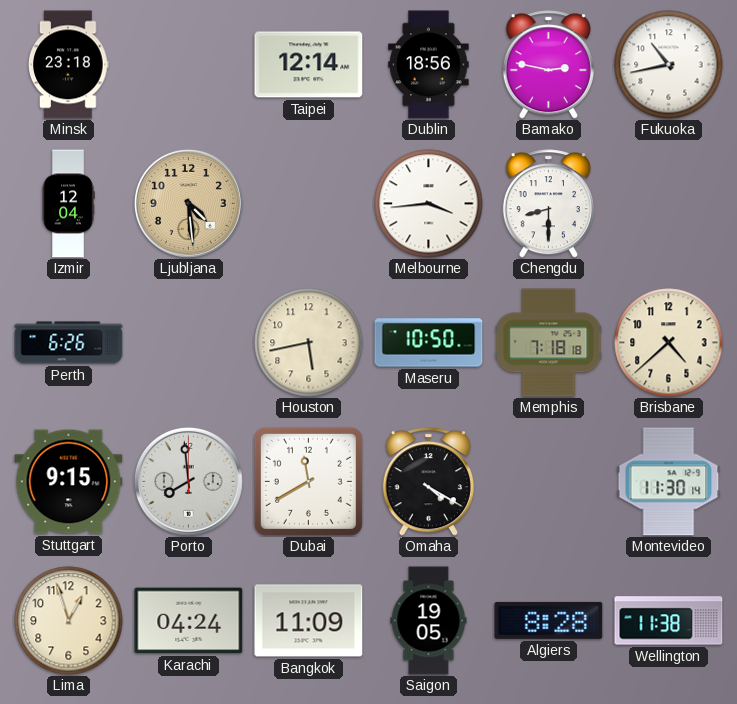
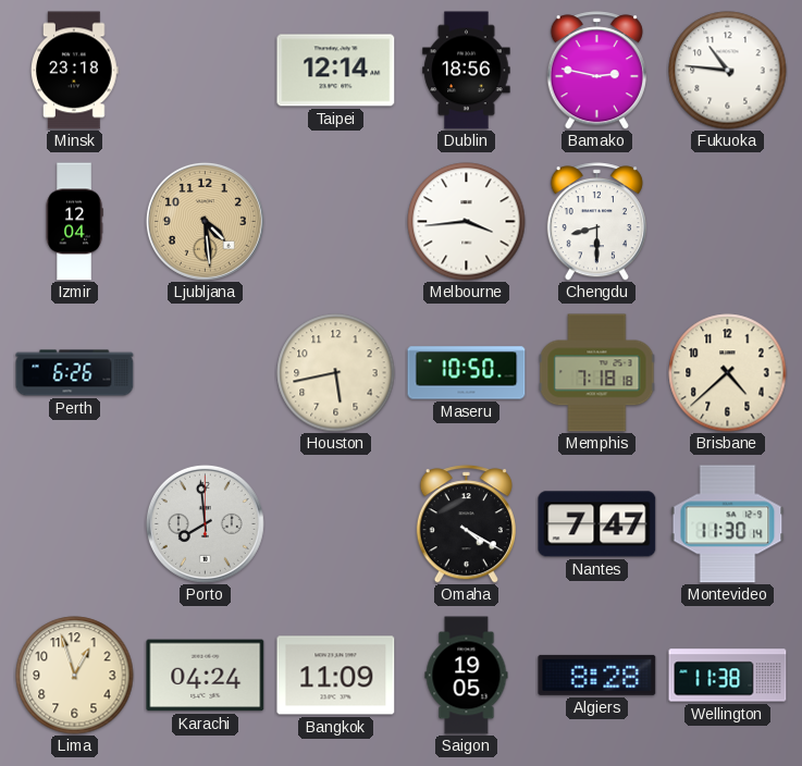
Fukuoka: 10:43 -> 10:46 (728, 71)
Stuttgart: 9:15 -> none (69, 482)
Dubai: 11:40 -> none (308, 481)
Nantes: none -> 7:47 (597, 524)
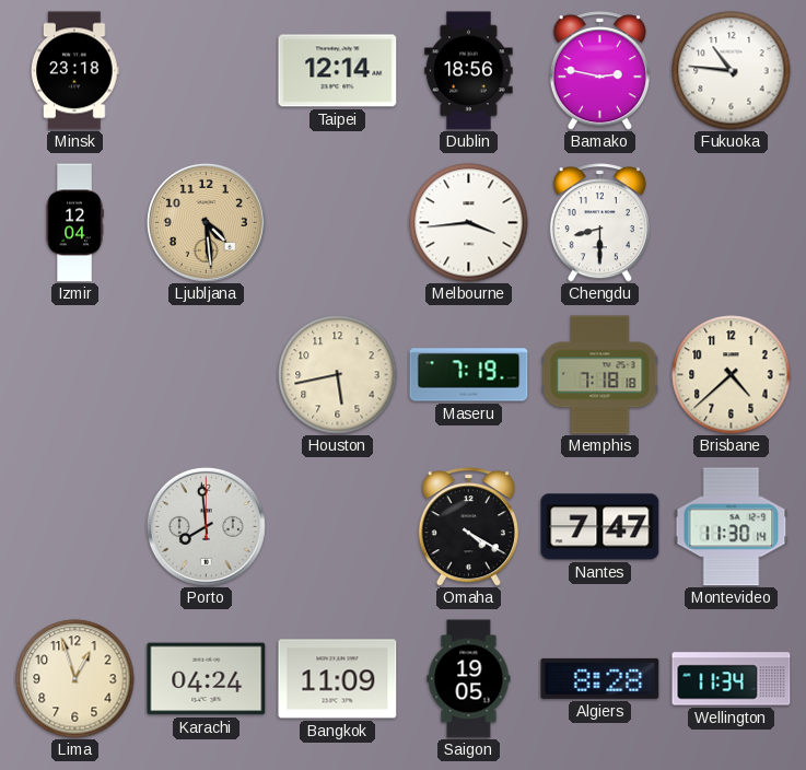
Perth: 6:26 -> none (75, 373)
Maseru: 10:50 -> 7:19 (469, 375)
Wellington: 11:38 -> 11:34 (732, 679)
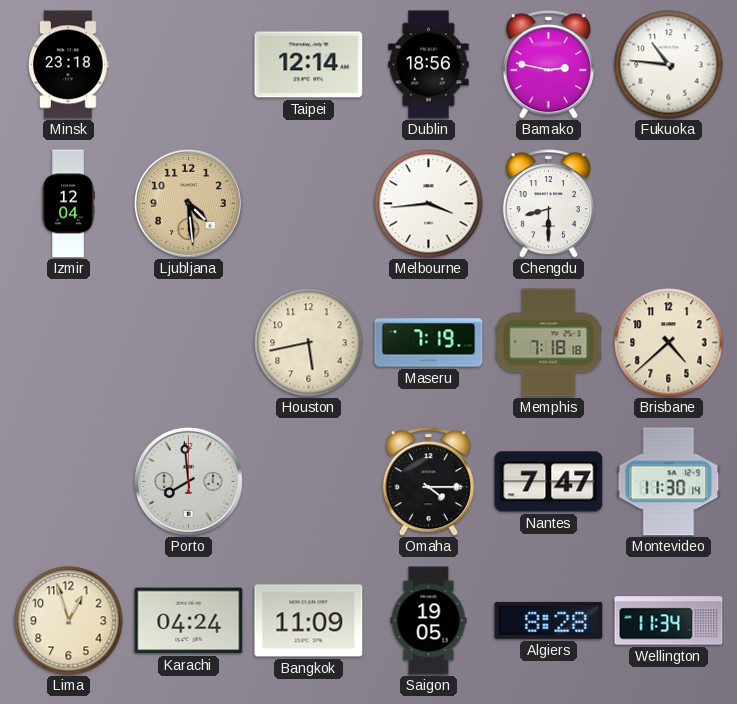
Omaha: 4:20 -> 4:15 (428, 482)
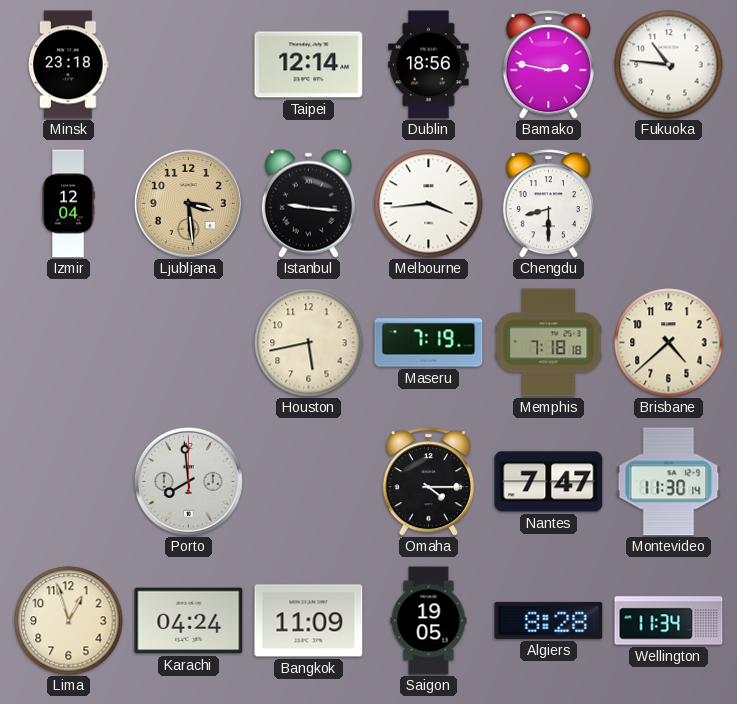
Ljubljana: 4:29 -> 3:29 (188, 203)
Istanbul: none -> 9:16 (308, 203)
